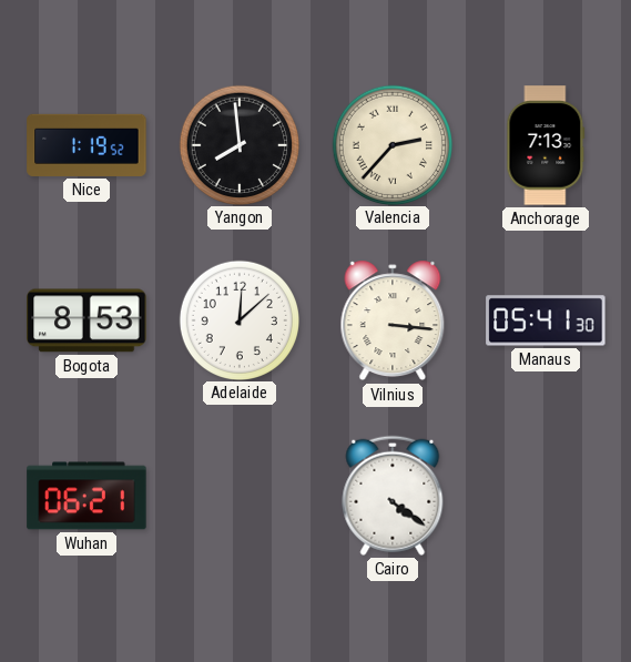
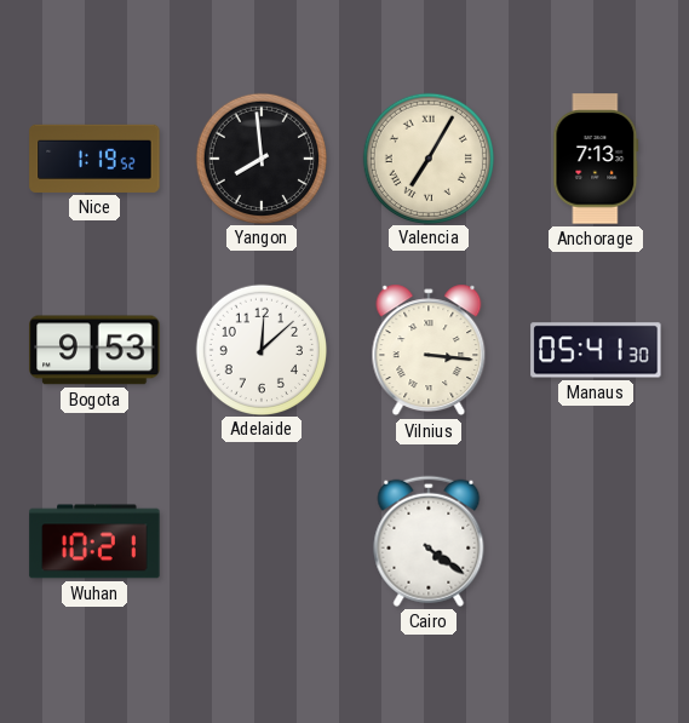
Valencia: 2:37 -> 7:05 (427, 157)
Bogota: 8:53 -> 9:53 (94, 350)
Wuhan: 06:21 -> 10:21 (94, 541)
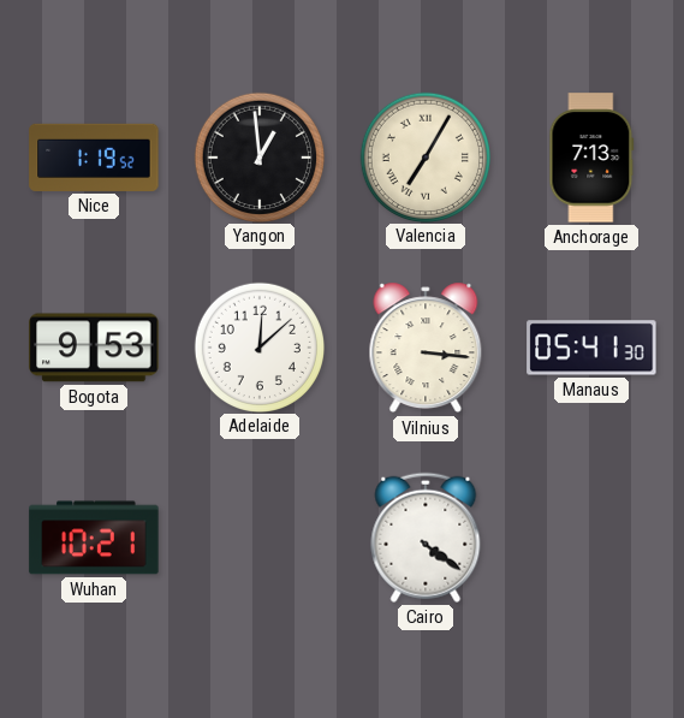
Yangon: 7:59 -> 12:59 (258, 156)
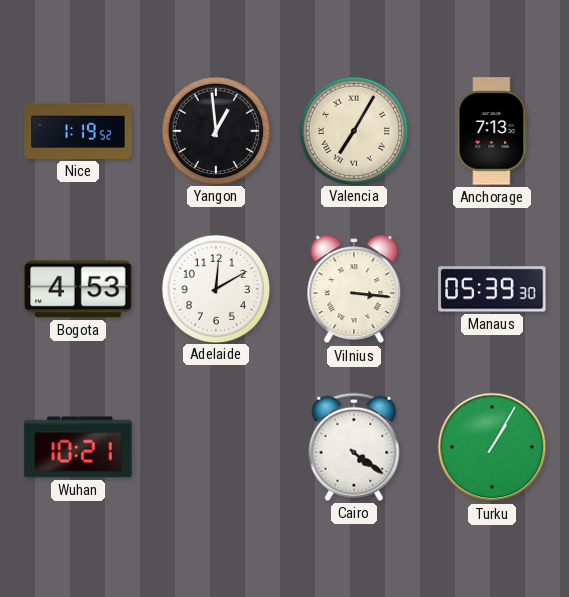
Bogota: 9:53 -> 4:53 (78, 289)
Adelaide: 12:08 -> 12:10 (215, 288)
Manaus: 05:41 -> 05:39 (492, 289)
Turku: none -> 1:05 (492, 447)
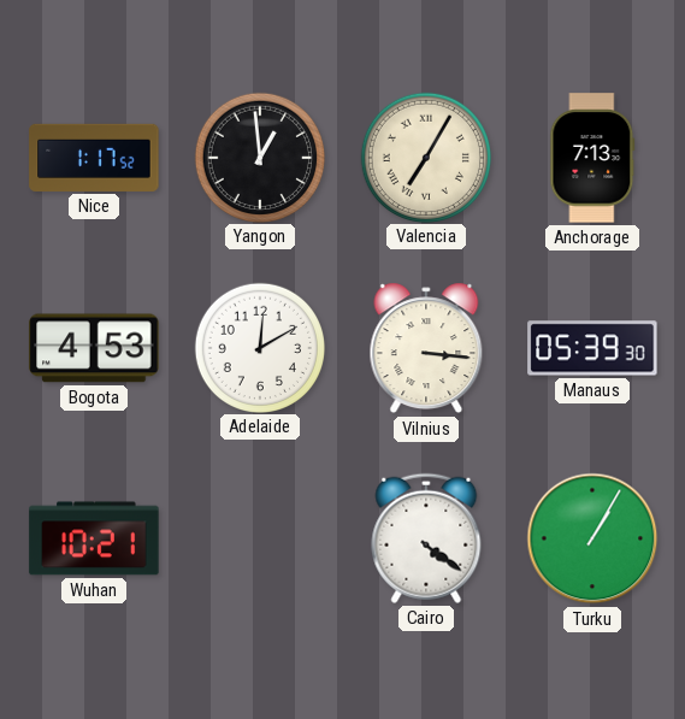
Nice: 1:19 -> 1:17 (94, 158)
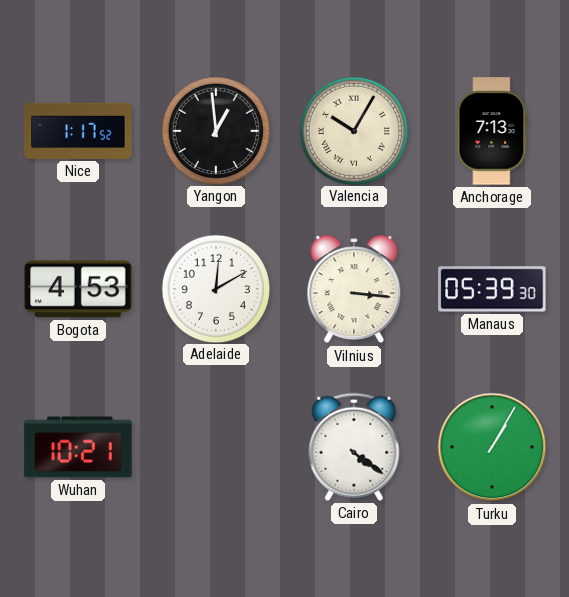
Valencia: 7:05 -> 10:05 (353, 130)
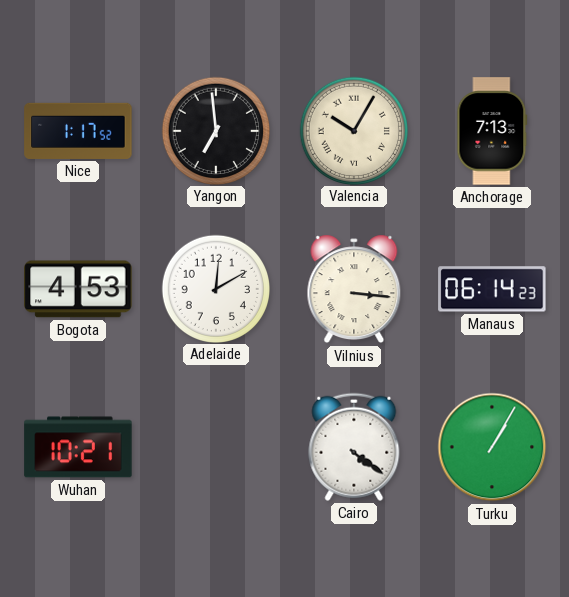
Yangon: 12:59 -> 6:59 (215, 130)
Manaus: 05:39 -> 06:14 (492, 289)
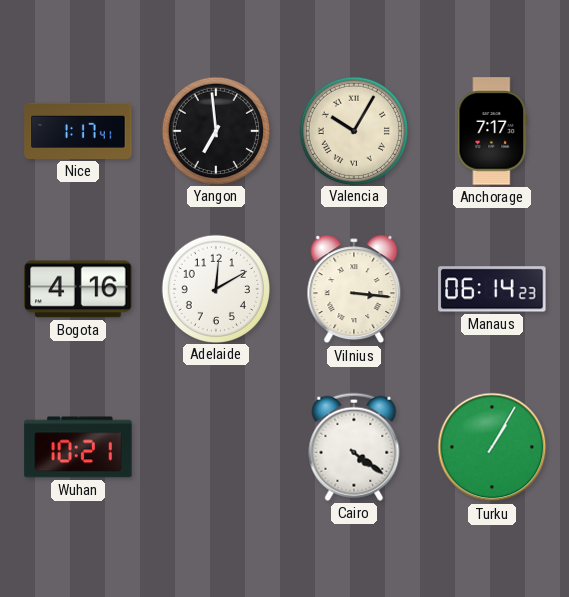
Nice: 1:17:52 -> 1:17:41 (78, 131)
Anchorage: 7:13 -> 7:17 (492, 131)
Bogota: 4:53 -> 4:16 (78, 289)
